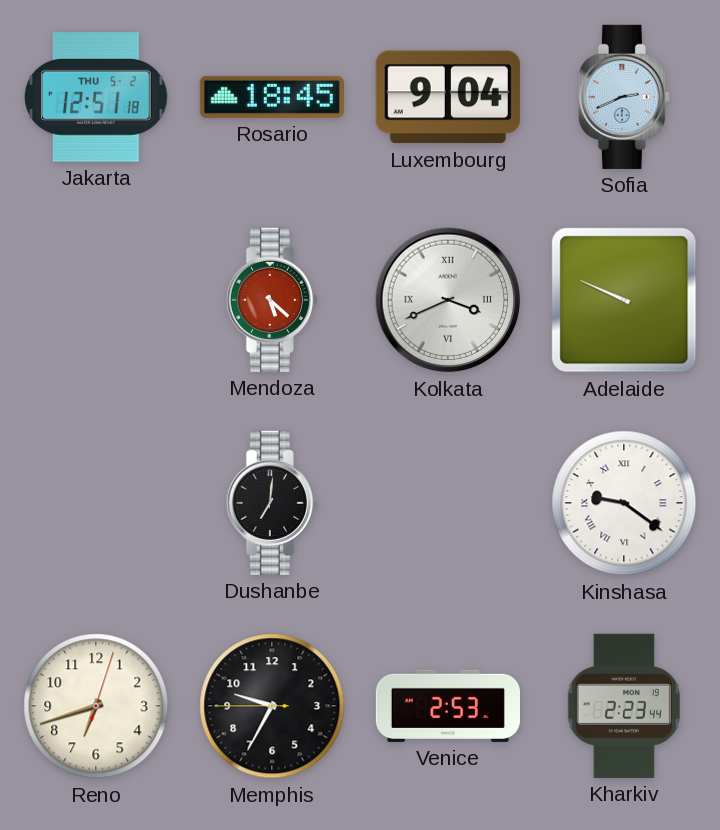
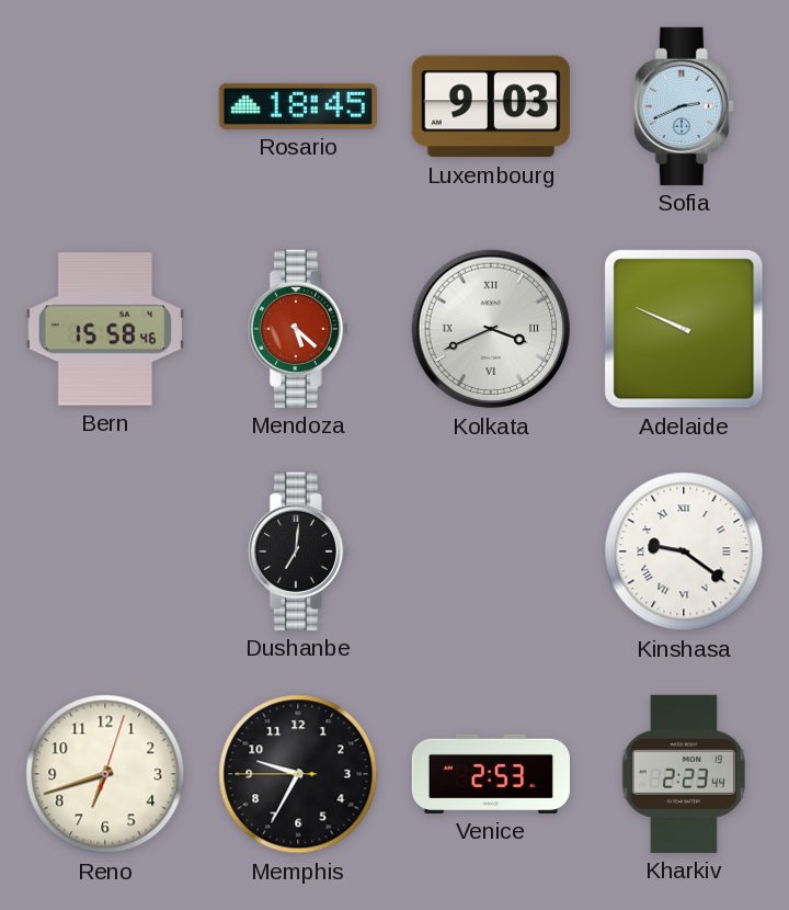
Jakarta: 12:51 -> none (96, 97)
Luxembourg: 9:04 -> 9:03 (491, 106)
Bern: none -> 15:58 (105, 329)
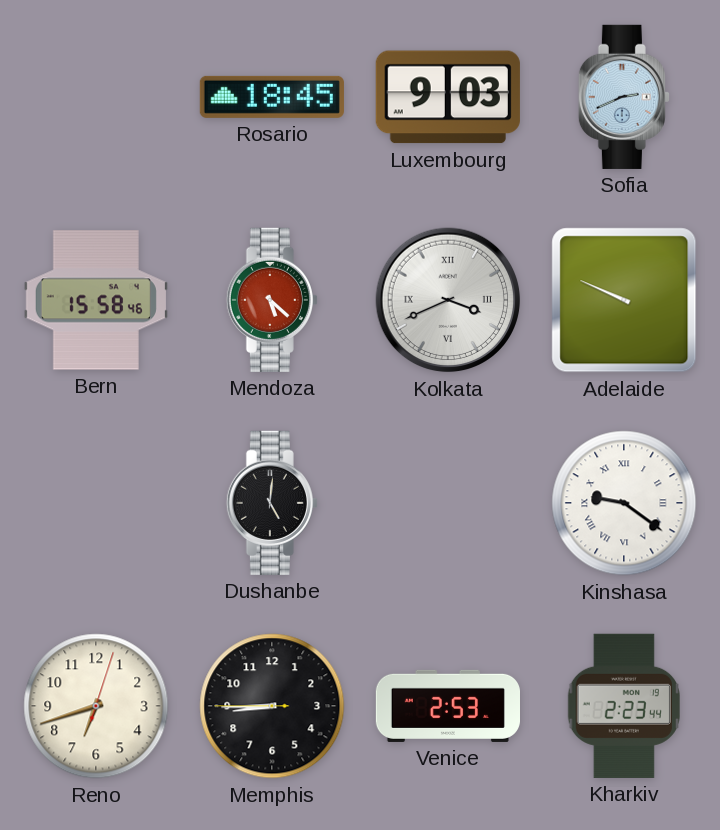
Dushanbe: 7:01 -> 5:01 (272, 503)
Memphis: 9:34 -> 8:44 (272, 706)
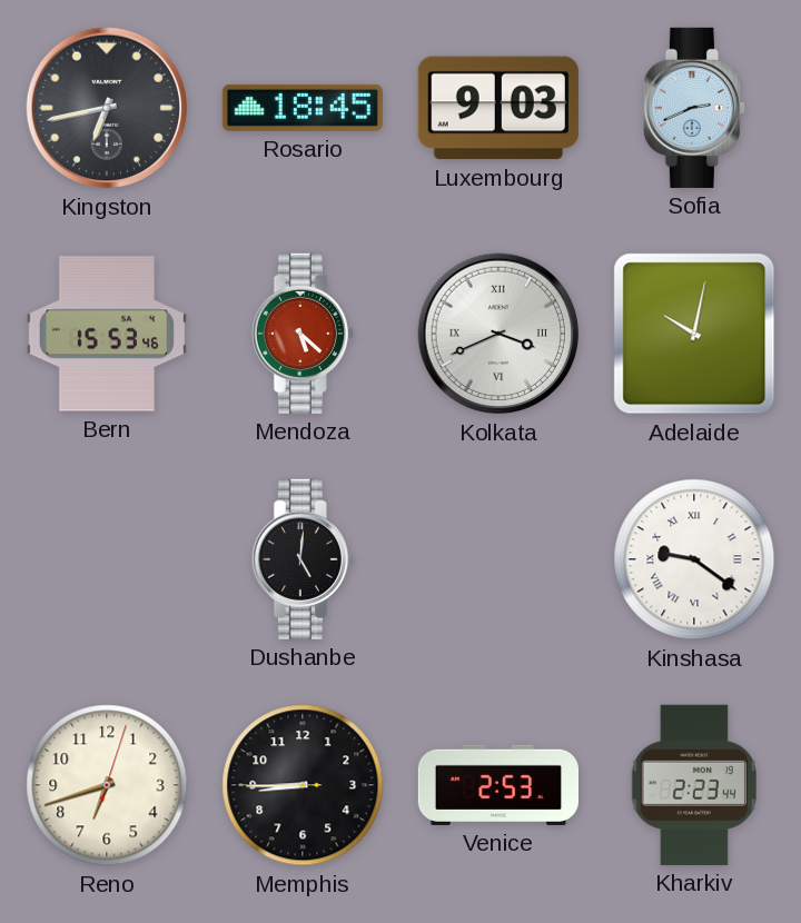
Kingston: none -> 6:43 (107, 108)
Bern: 15:58 -> 15:53 (107, 334)
Adelaide: 9:49 -> 10:02 (694, 334)
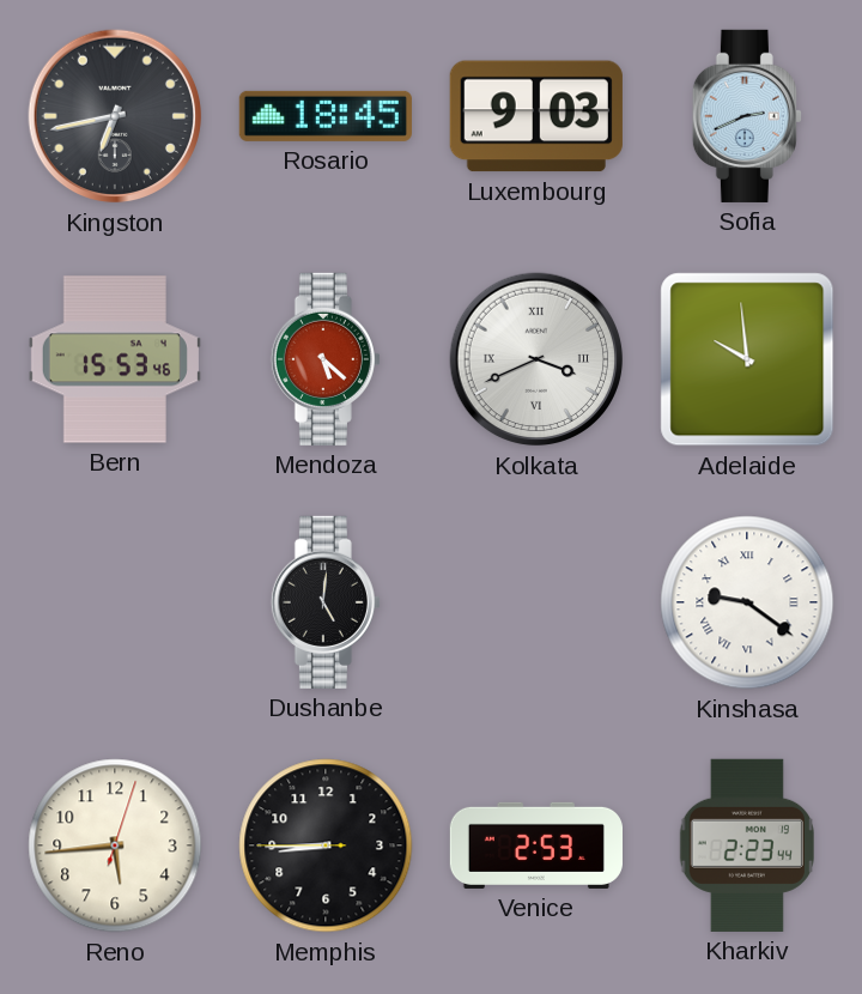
Adelaide: 10:02 -> 9:59 (747, 359)
Reno: 6:42 -> 5:44 (115, 845)
